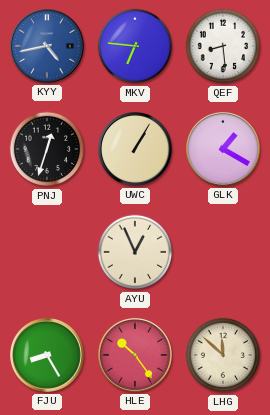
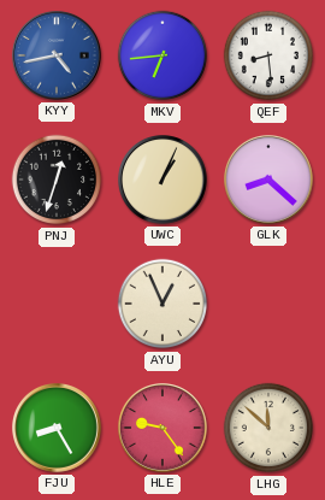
MKV: 6:46 -> 6:44 (162, 55)
UWC: 1:05 -> 1:04 (164, 181)
GLK: 1:20 -> 8:22 (270, 181)
HLE: 10:24 -> 9:24 (164, 429)
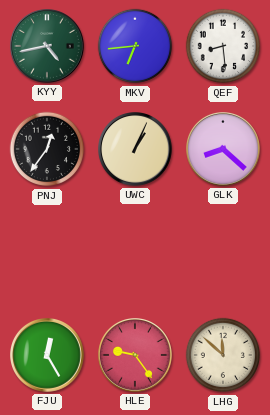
KYY dial: blue -> green (48, 47)
PNJ: 12:33 -> 12:36 (47, 149)
AYU: 12:56 -> none (162, 304)
FJU: 8:25 -> 12:25 (48, 356)
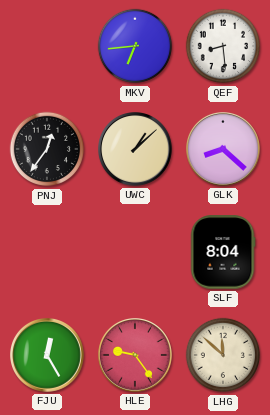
KYY: 4:43 -> none (48, 47)
UWC: 1:04 -> 1:08 (136, 150)
SLF: none -> 8:04 (223, 252)
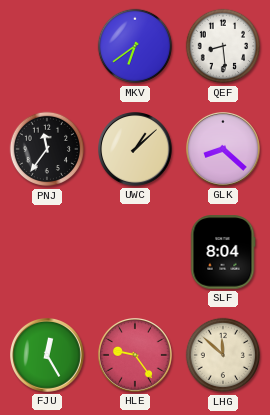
MKV: 6:44 -> 6:39 (135, 46)
PNJ: 12:36 -> 11:36 (47, 149)
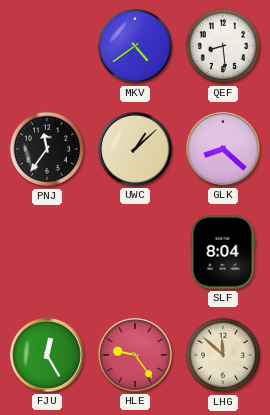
MKV: 6:39 -> 4:39 (135, 46)
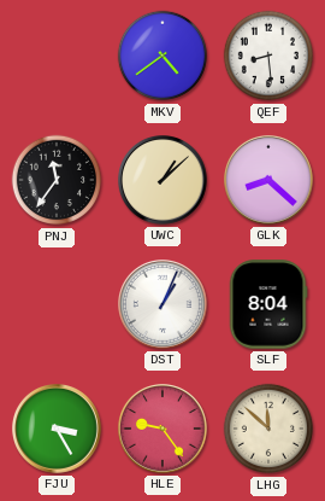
DST: none -> 1:04 (164, 305)
FJU: 12:25 -> 3:25 (58, 430)
